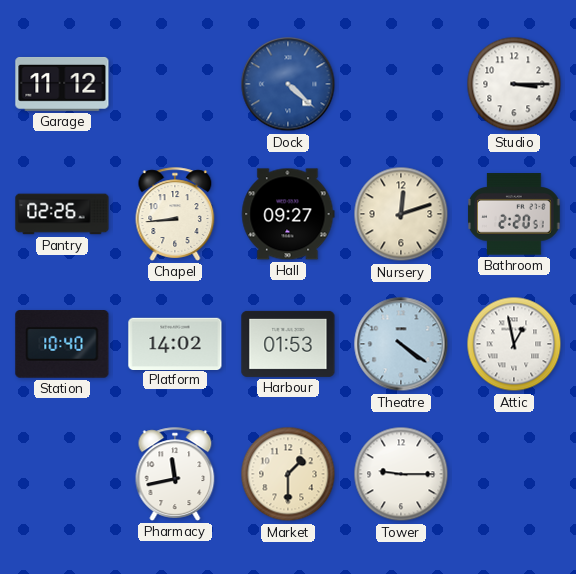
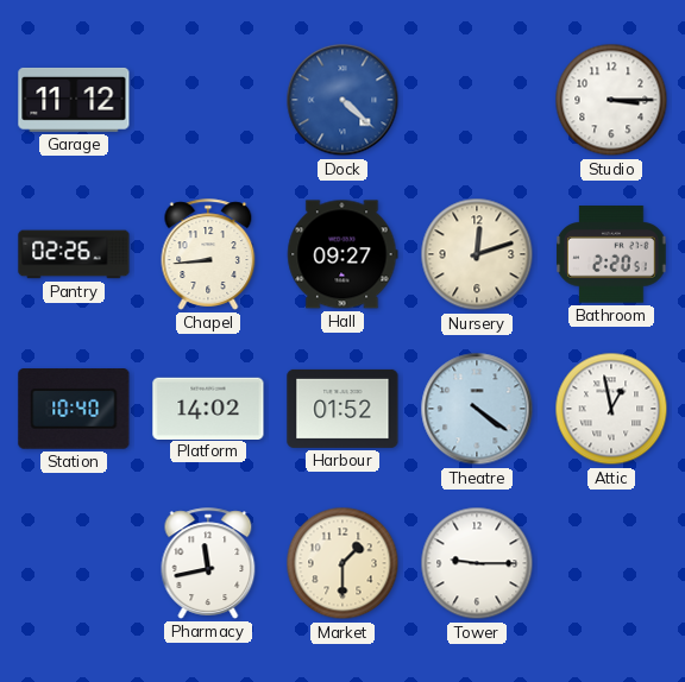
Harbour: 01:53 -> 01:52 (342, 409)
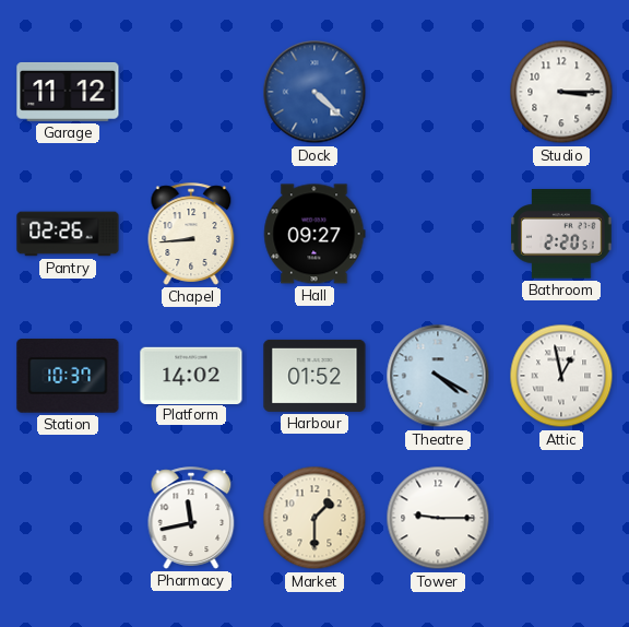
Nursery: 12:12 -> none (477, 254)
Station: 10:40 -> 10:37 (68, 376)
Theatre: 4:21 -> 4:20 (438, 376)
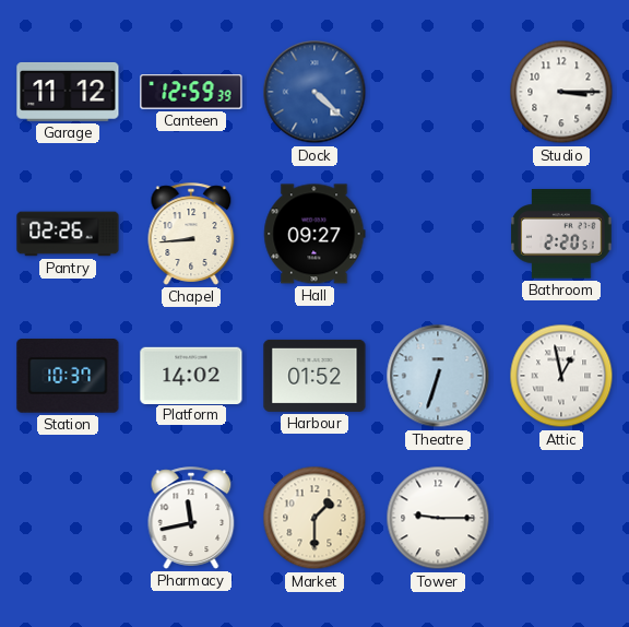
Canteen: none -> 12:59 (191, 92)
Theatre: 4:20 -> 6:33 (438, 376)
